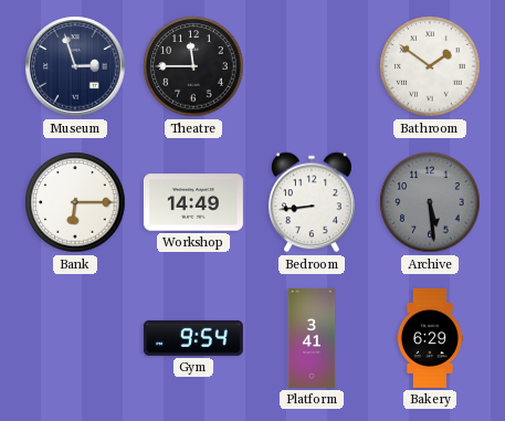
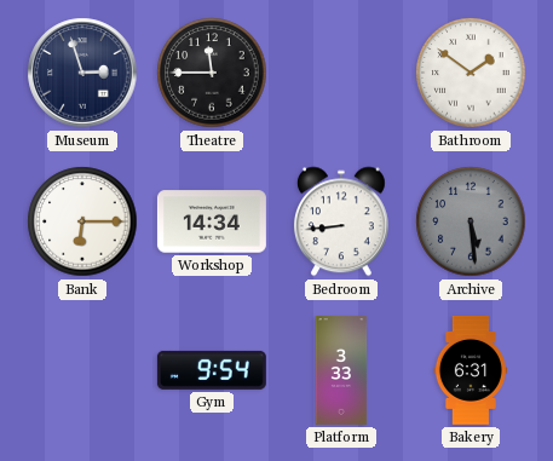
Workshop: 14:49 -> 14:34 (212, 221)
Platform: 3:41 -> 3:33 (341, 370)
Bakery: 6:29 -> 6:31 (471, 370)
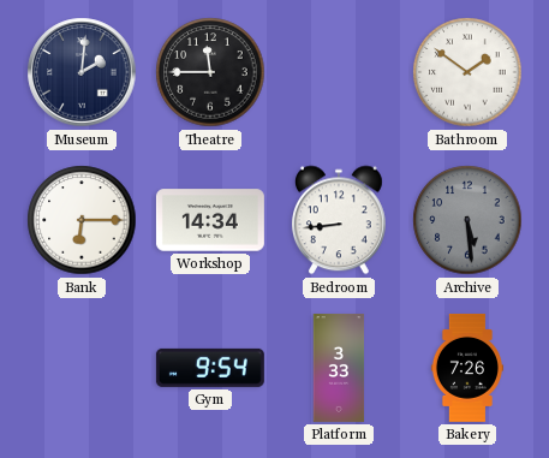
Museum: 2:57 -> 2:01 (82, 72)
Bakery: 6:31 -> 7:26 (467, 368)
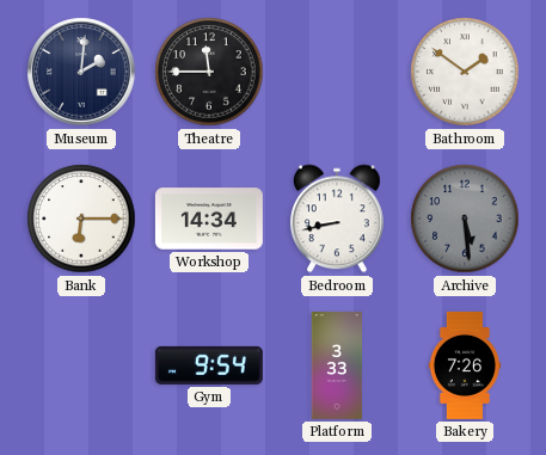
Bedroom: 8:44 -> 8:43 (337, 219)
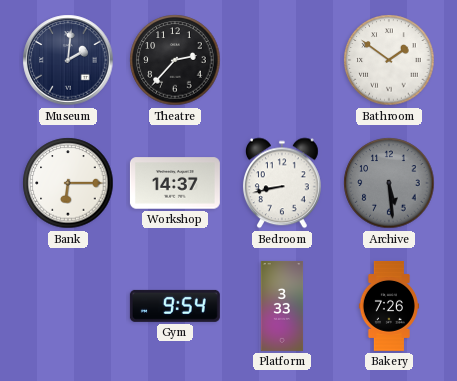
Theatre: 11:45 -> 2:37 (175, 60)
Workshop: 14:34 -> 14:37 (175, 183)
